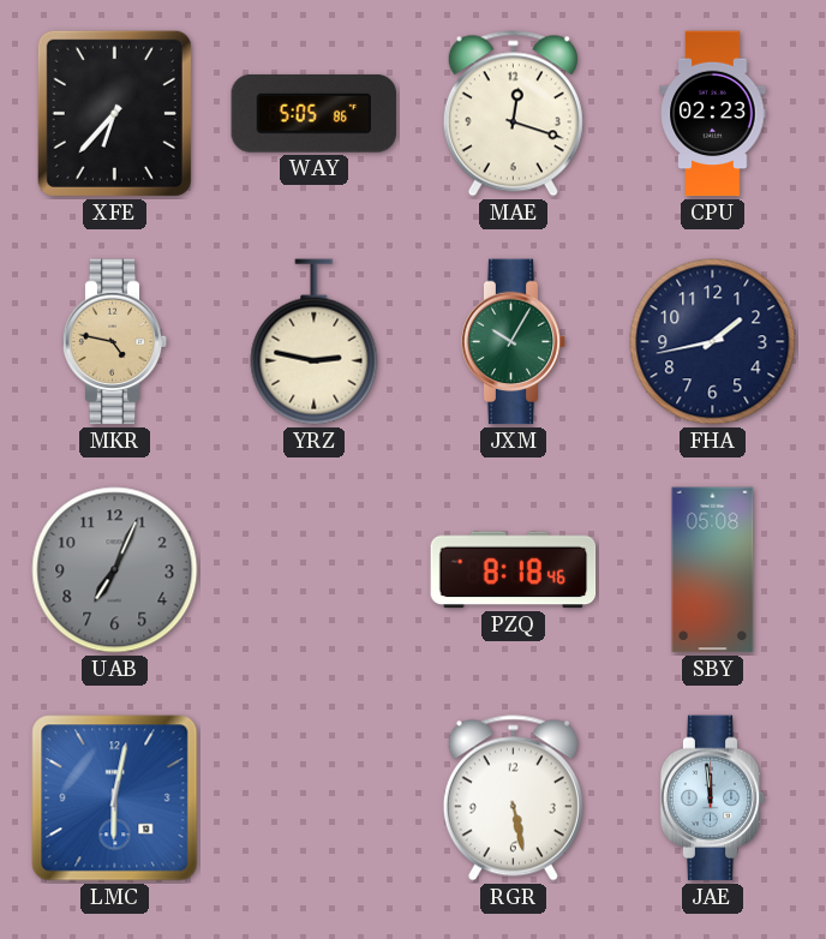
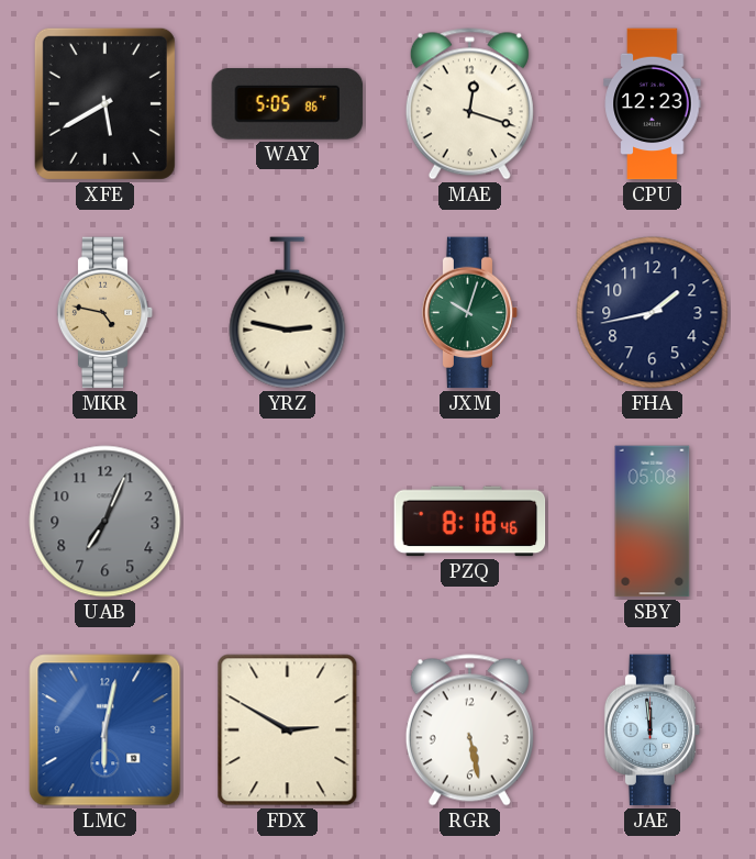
XFE: 6:37 -> 5:40 (104, 103)
CPU: 02:23 -> 12:23 (653, 104)
JXM: 10:05 -> 10:03 (470, 313)
FDX: none -> 2:50 (288, 730)
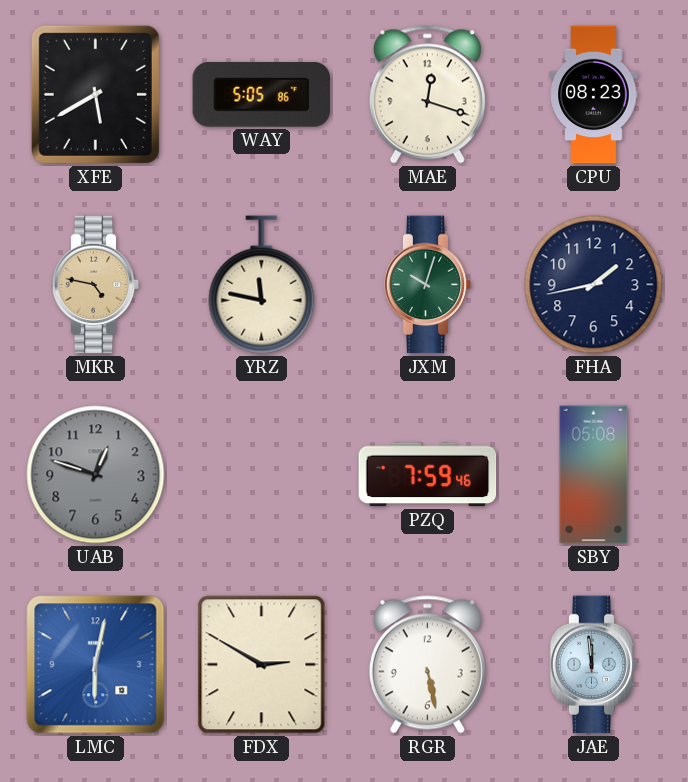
CPU: 12:23 -> 08:23 (594, 95)
YRZ: 2:47 -> 11:47 (262, 285)
UAB: 7:04 -> 12:48 (96, 475)
PZQ: 8:18 -> 7:59 (428, 475)
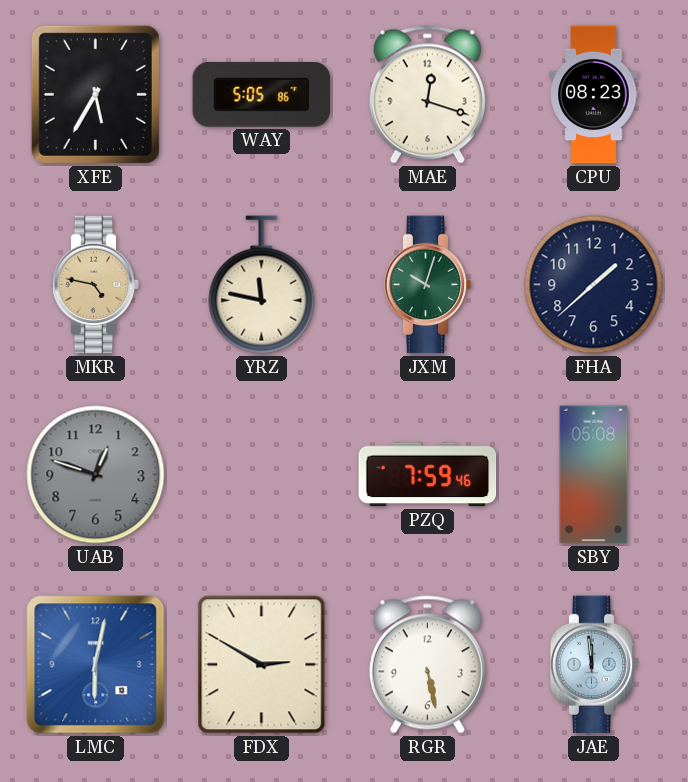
XFE: 5:40 -> 5:35 (95, 94)
FHA: 1:43 -> 1:38 (594, 285)
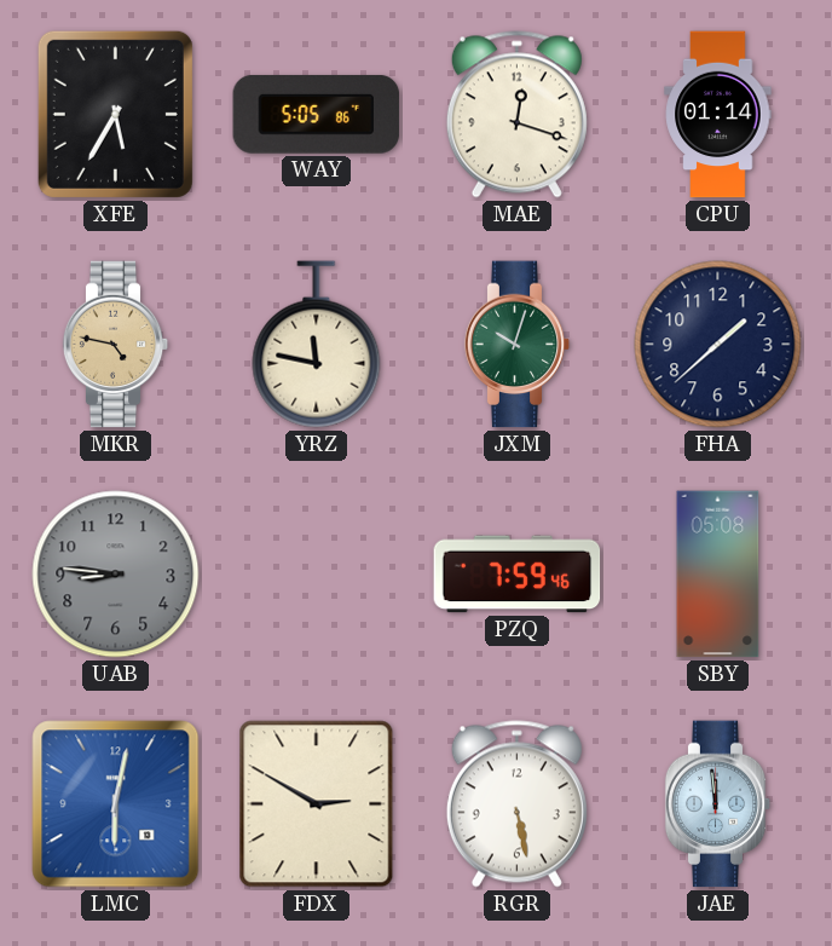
CPU: 08:23 -> 01:14 (718, 115)
UAB: 12:48 -> 8:46 (116, 575)
